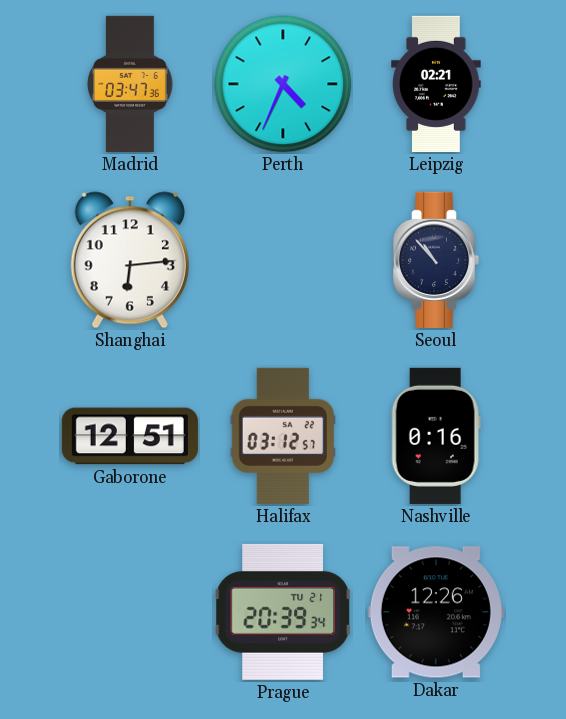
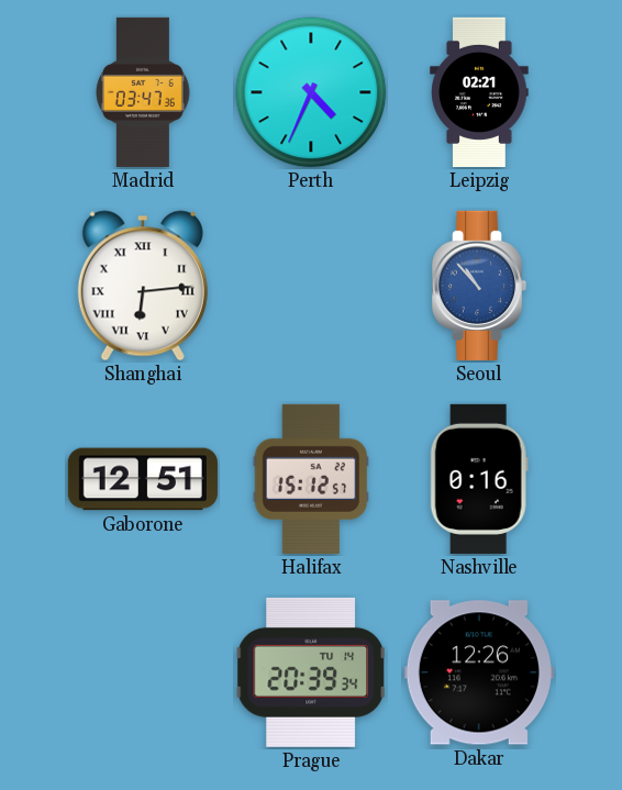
Shanghai numerals: Arabic -> Roman (143, 286)
Seoul dial: navy -> blue (479, 286)
Halifax: 03:12 -> 15:12 (310, 479)
Prague date: TU 21 -> TU 14 (310, 672)
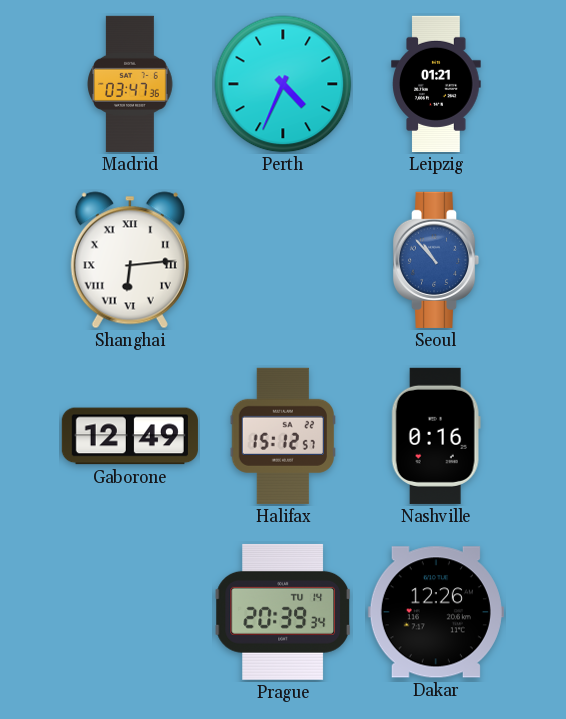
Leipzig: 02:21 -> 01:21 (436, 84)
Gaborone: 12:51 -> 12:49 (130, 436)
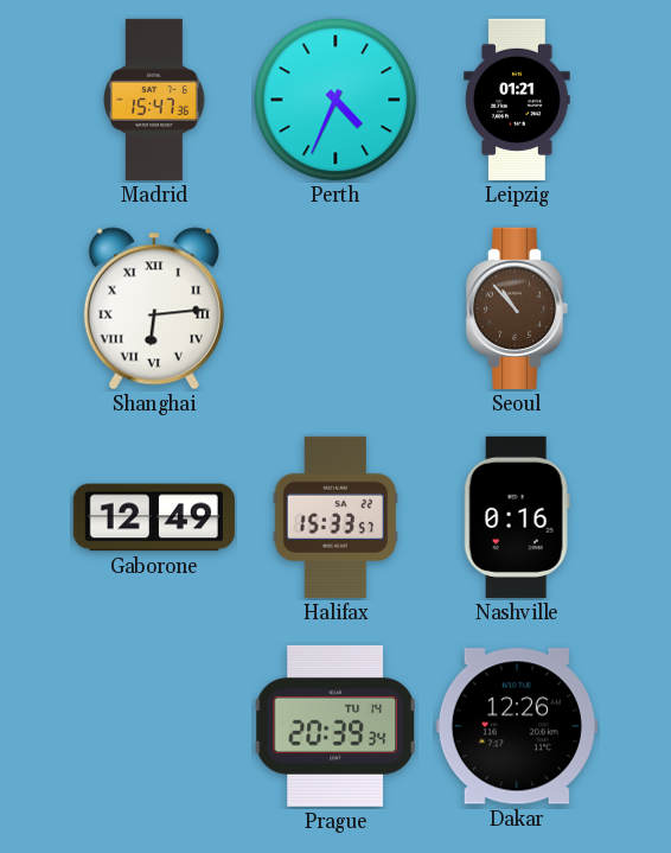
Madrid: 03:47 -> 15:47 (154, 100)
Seoul dial: blue -> brown (517, 308)
Halifax: 15:12 -> 15:33 (334, 517)
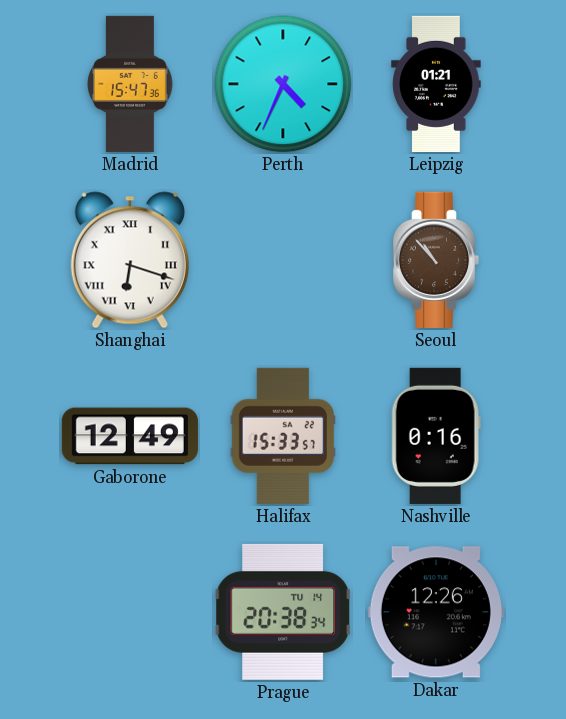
Shanghai: 6:14 -> 6:18 (130, 260)
Prague: 20:39 -> 20:38 (282, 612)
